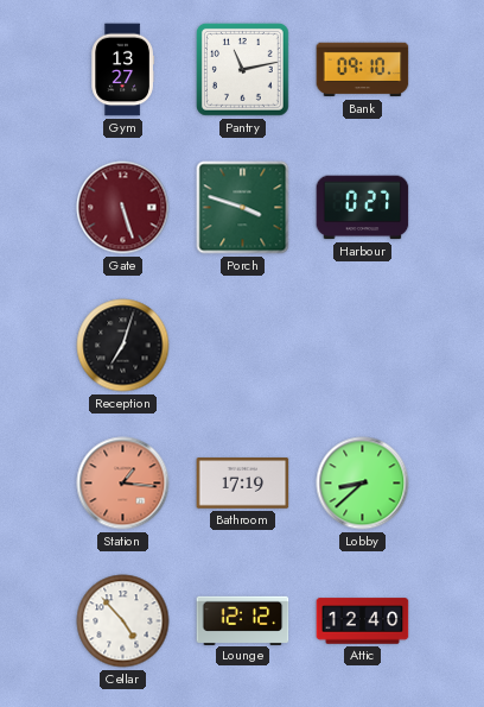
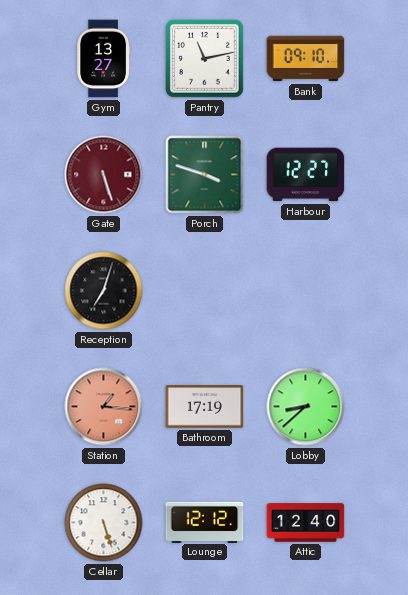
Harbour: 0:27 -> 12:27 (306, 175)
Cellar: 4:53 -> 5:27 (104, 523)
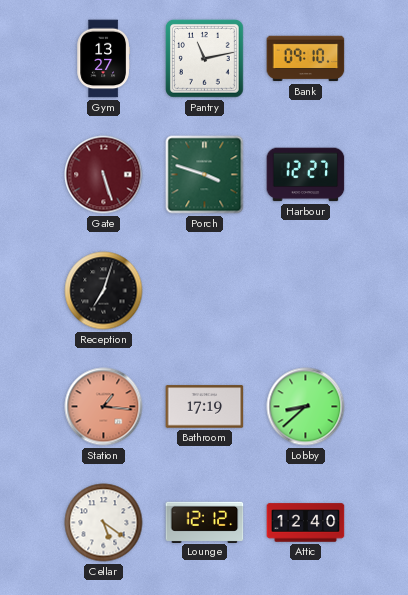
Cellar: 5:27 -> 5:21 (104, 523)
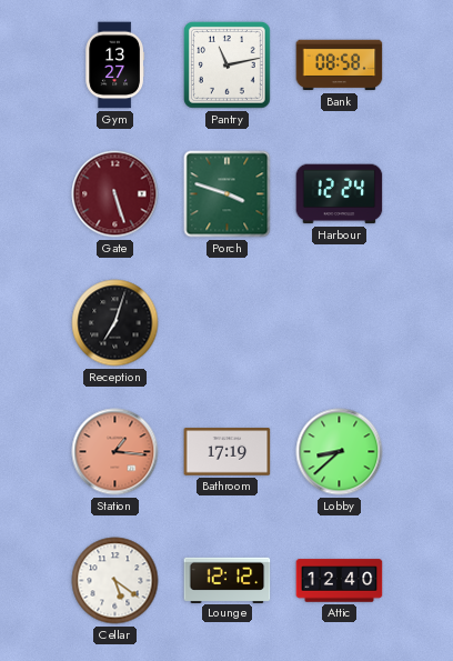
Bank: 09:10 -> 08:58 (340, 66)
Harbour: 12:27 -> 12:24 (340, 194)
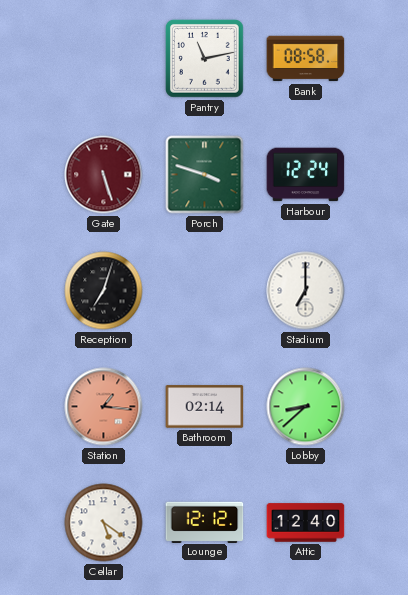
Gym: 13:27 -> none (114, 66)
Stadium: none -> 7:00 (306, 291)
Bathroom: 17:19 -> 02:14 (205, 407)
